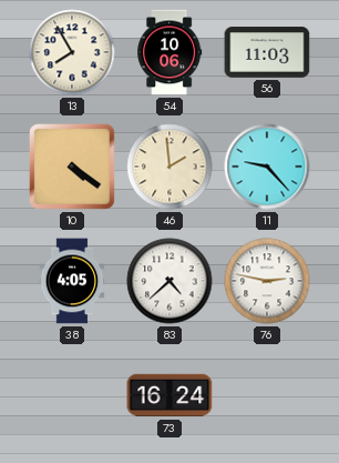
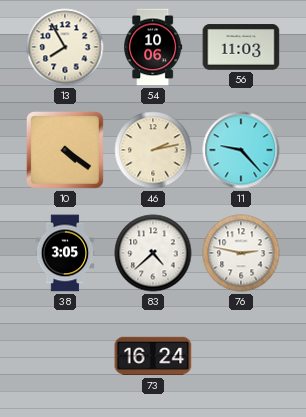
46: 1:59 -> 2:13 (153, 150)
38: 4:05 -> 3:05 (65, 253)
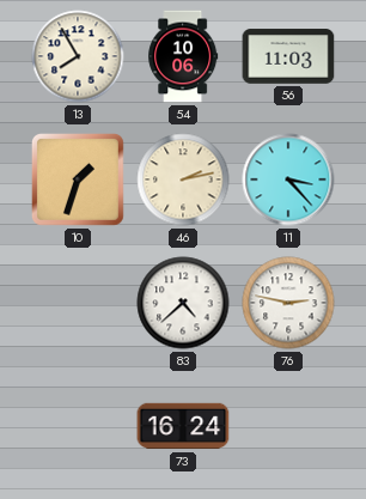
10: 4:21 -> 1:33 (79, 181)
11: 9:23 -> 3:23 (288, 179)
38: 3:05 -> none (65, 253)
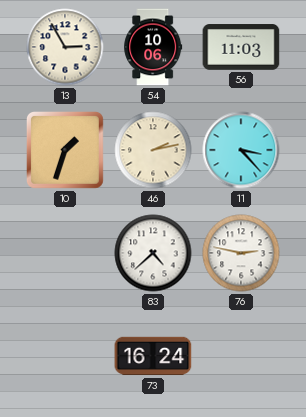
13: 7:55 -> 2:55 (65, 47)
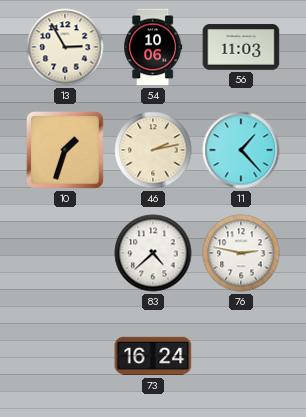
11: 3:23 -> 1:23 (241, 150)
